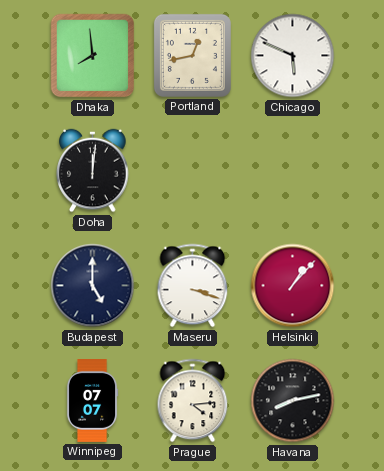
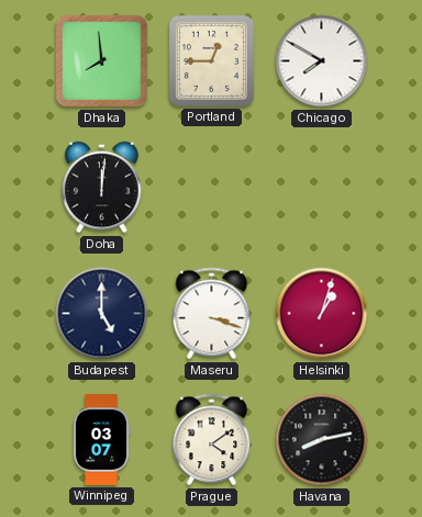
Portland: 12:43 -> 12:45 (211, 60)
Chicago: 5:49 -> 7:50 (322, 61)
Helsinki: 1:07 -> 1:03 (322, 314)
Winnipeg: 07:07 -> 03:07 (101, 440)
Prague: 4:14 -> 4:09 (212, 440)
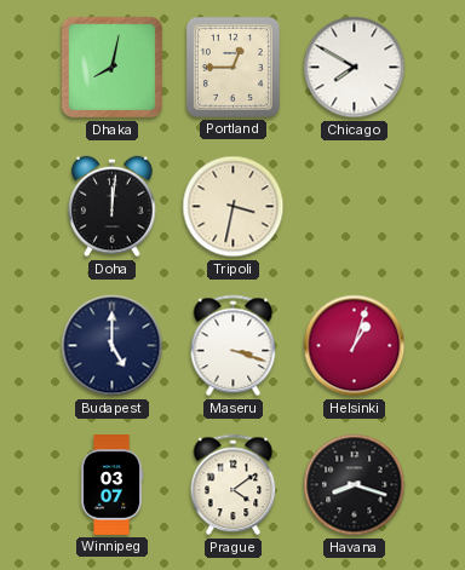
Dhaka: 7:59 -> 8:02 (113, 68)
Tripoli: none -> 3:32 (234, 207)
Havana: 8:13 -> 8:18 (355, 485)
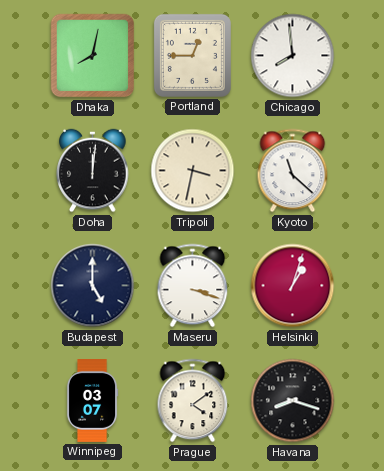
Chicago: 7:50 -> 7:59 (293, 56)
Kyoto: none -> 11:22 (293, 171)
